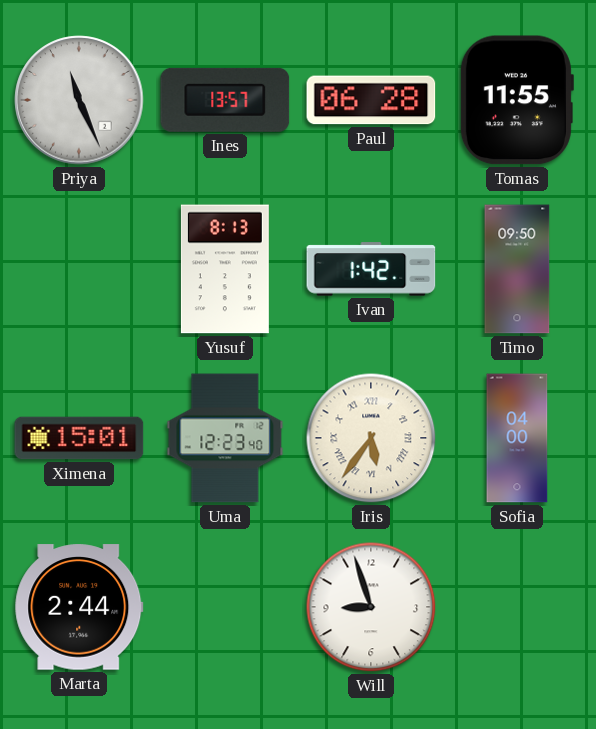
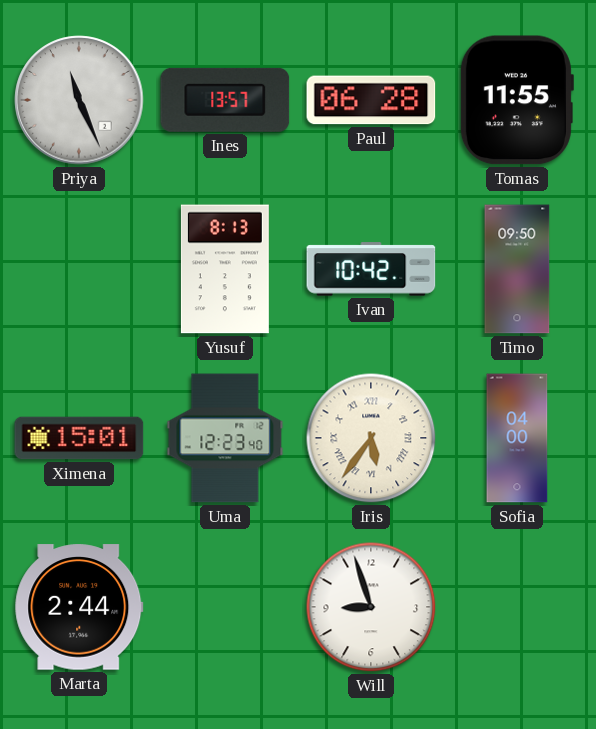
Ivan: 1:42 -> 10:42 (371, 269)
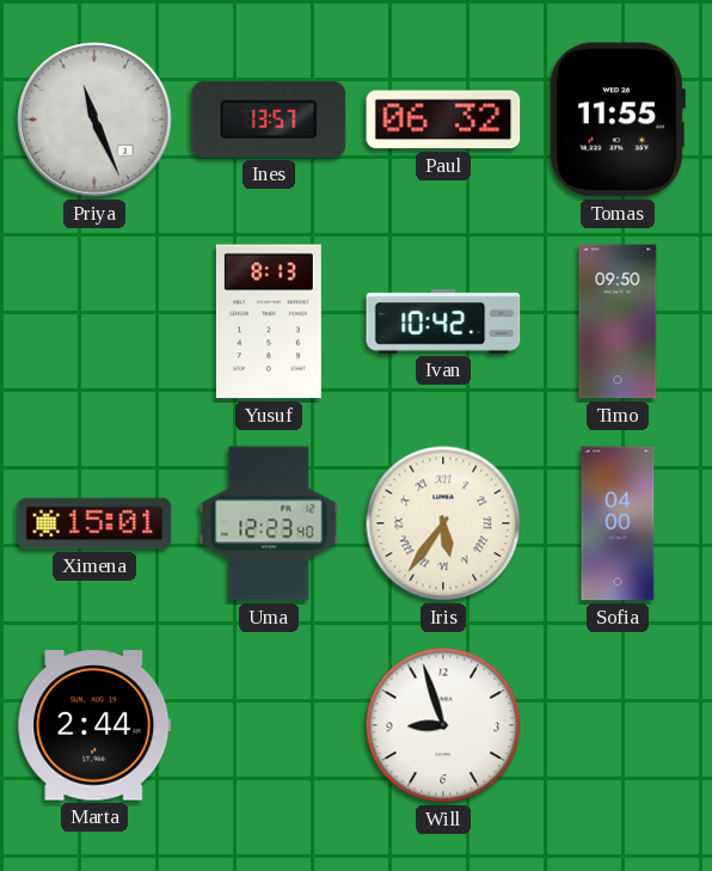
Paul: 06:28 -> 06:32 (443, 119)
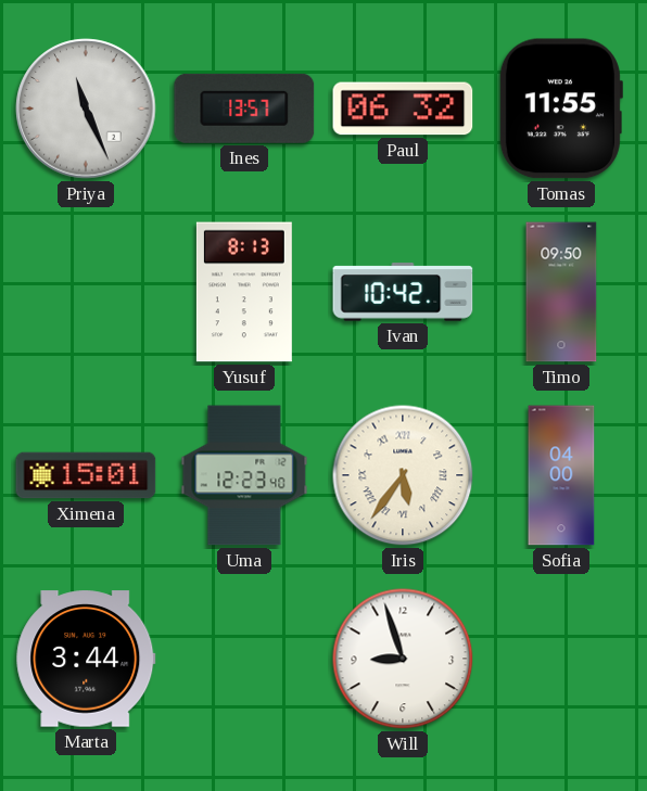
Marta: 2:44 -> 3:44 (86, 659)
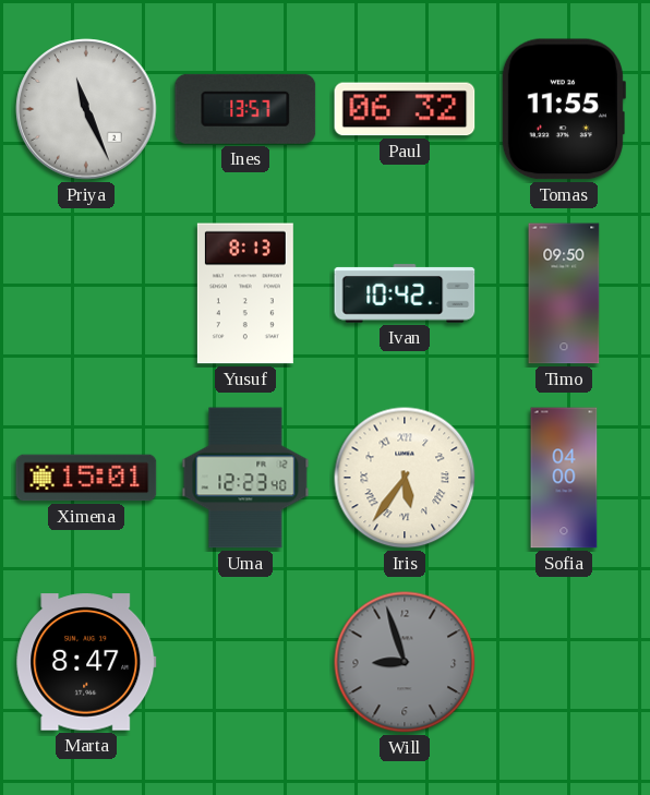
Marta: 3:44 -> 8:47 (86, 662)
Will dial: white -> grey (405, 662)
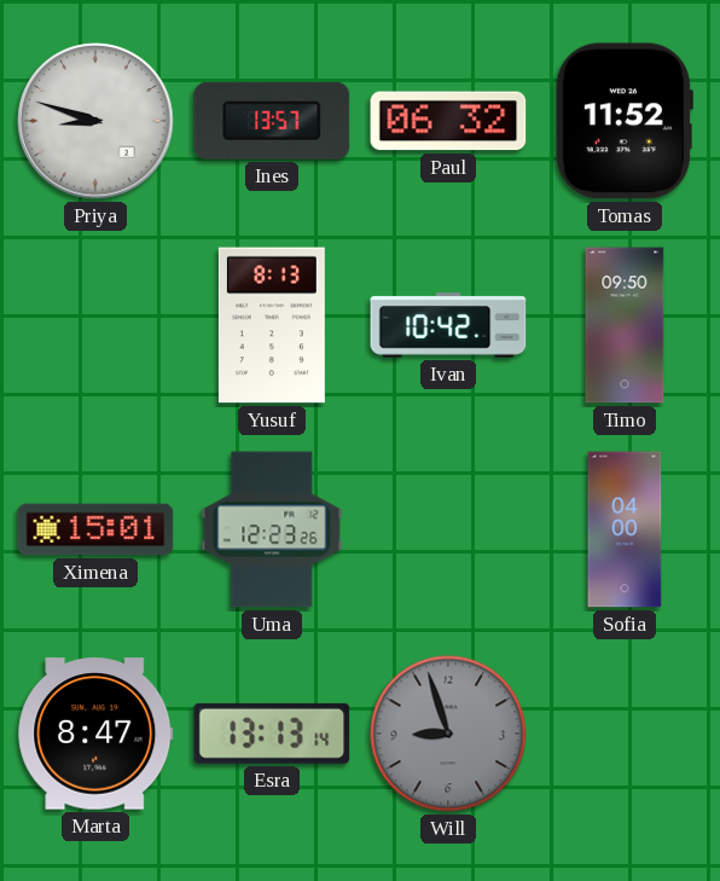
Priya: 11:26 -> 8:48 (95, 121)
Tomas: 11:55 -> 11:52 (623, 121)
Uma: 12:23:40 -> 12:23:26 (272, 529)
Iris: 5:36 -> none (405, 478)
Esra: none -> 13:13 (272, 734)
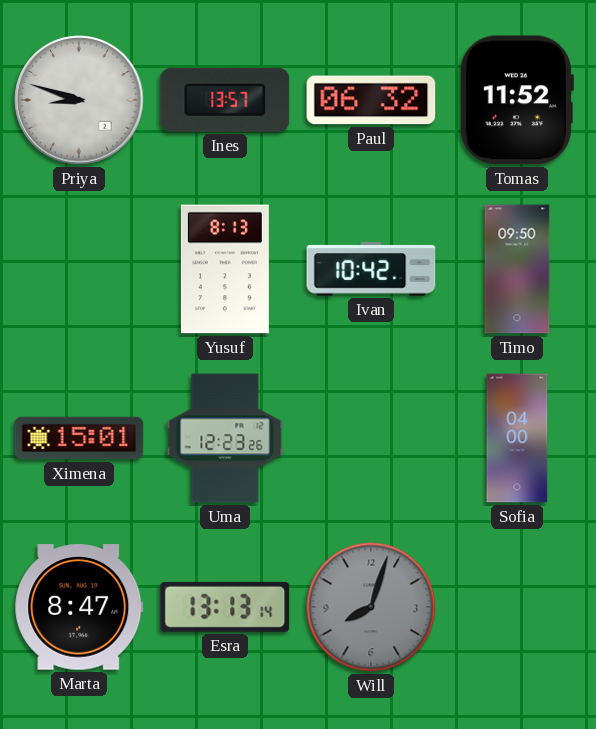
Will: 8:57 -> 8:03 (371, 607)
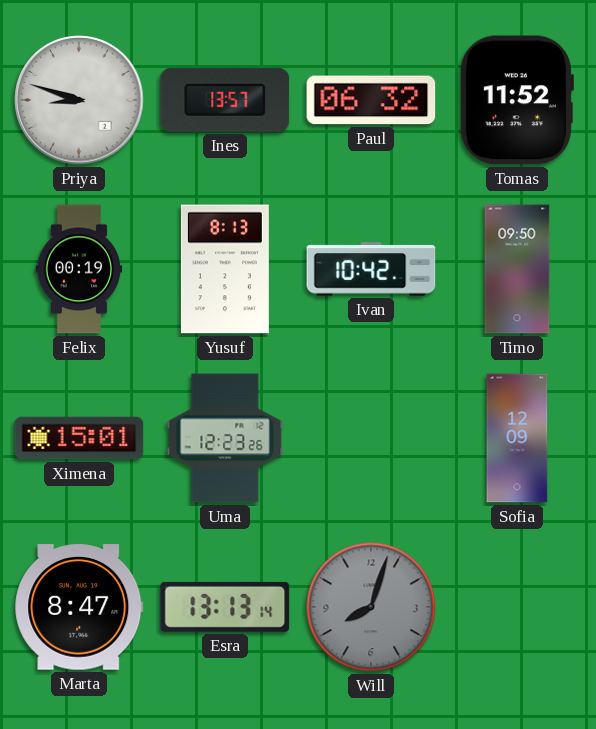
Felix: none -> 00:19 (79, 269)
Sofia: 04:00 -> 12:09 (517, 438)
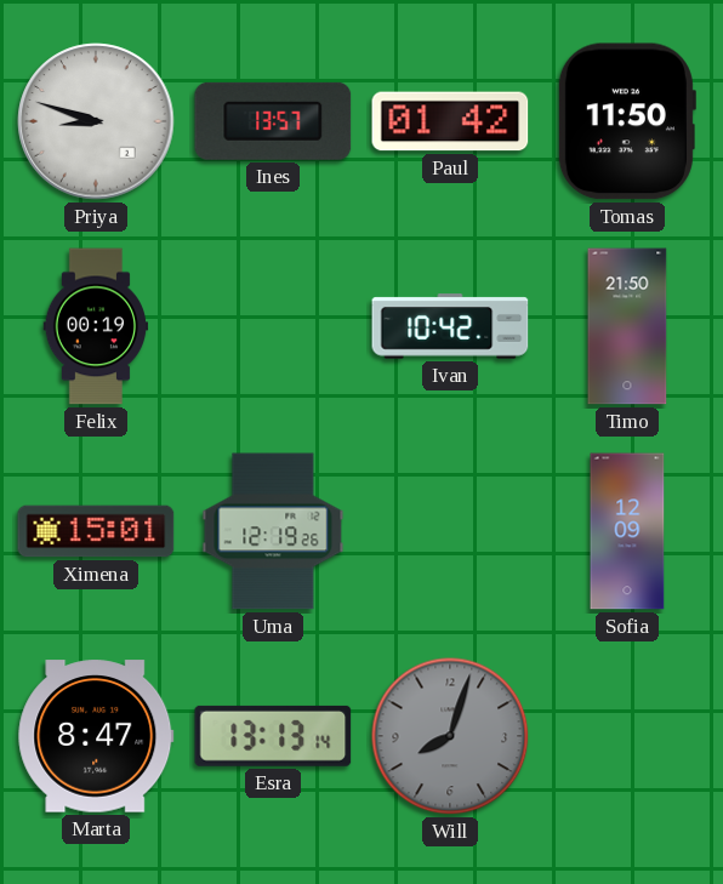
Paul: 06:32 -> 01:42 (450, 121)
Tomas: 11:52 -> 11:50 (626, 121)
Yusuf: 8:13 -> none (225, 269)
Timo: 09:50 -> 21:50 (627, 326)
Uma: 12:23 -> 12:19 (273, 531)
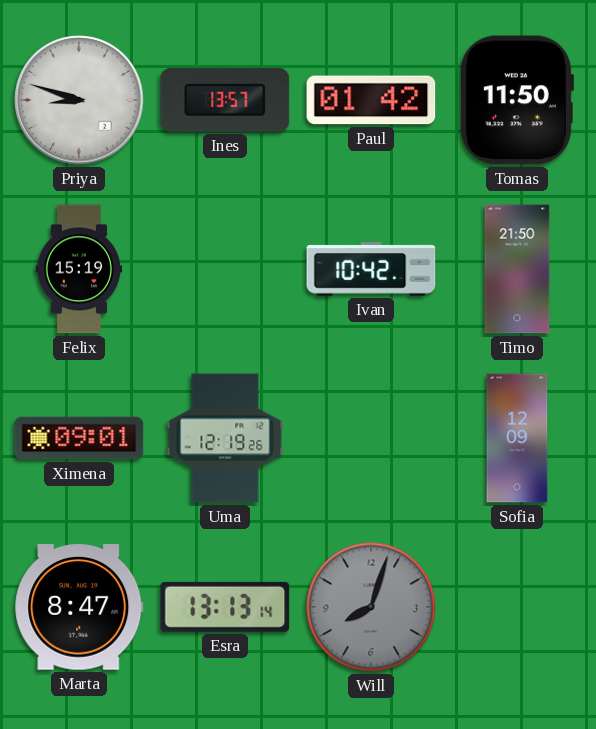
Felix: 00:19 -> 15:19 (79, 269)
Ximena: 15:01 -> 09:01 (79, 438)
